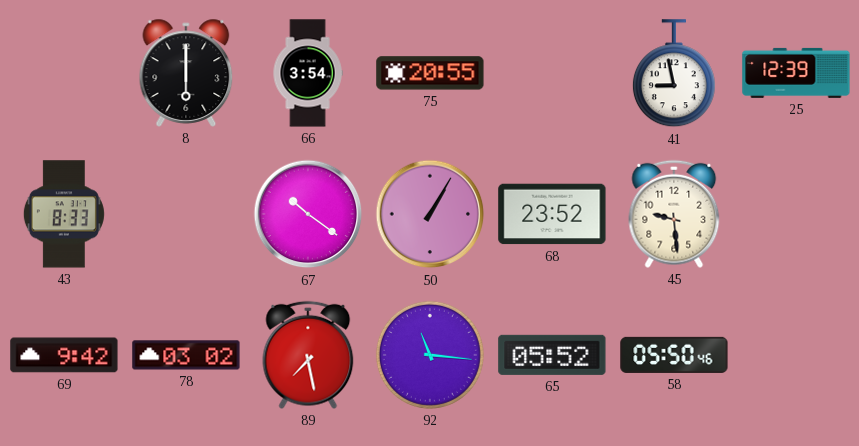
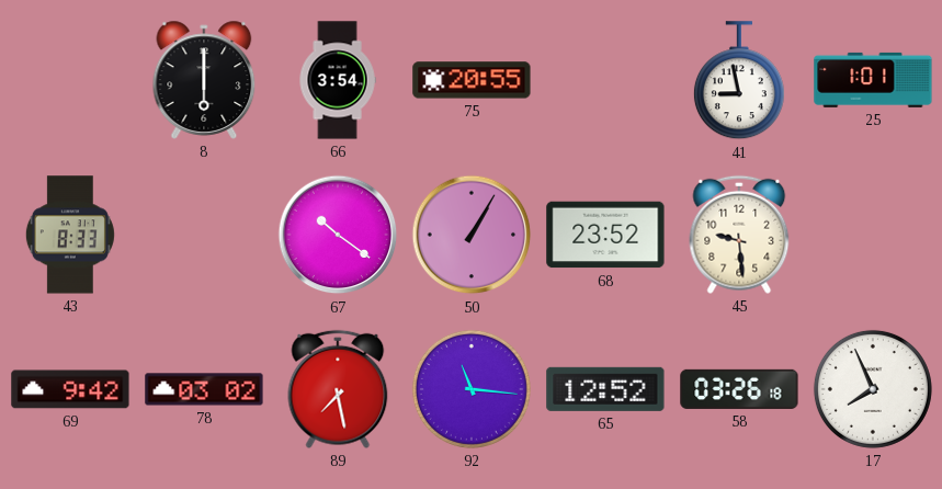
25: 12:39 -> 1:01 (873, 80)
65: 05:52 -> 12:52 (605, 389)
58: 05:50 -> 03:26 (739, 389)
17: none -> 7:56 (873, 389)
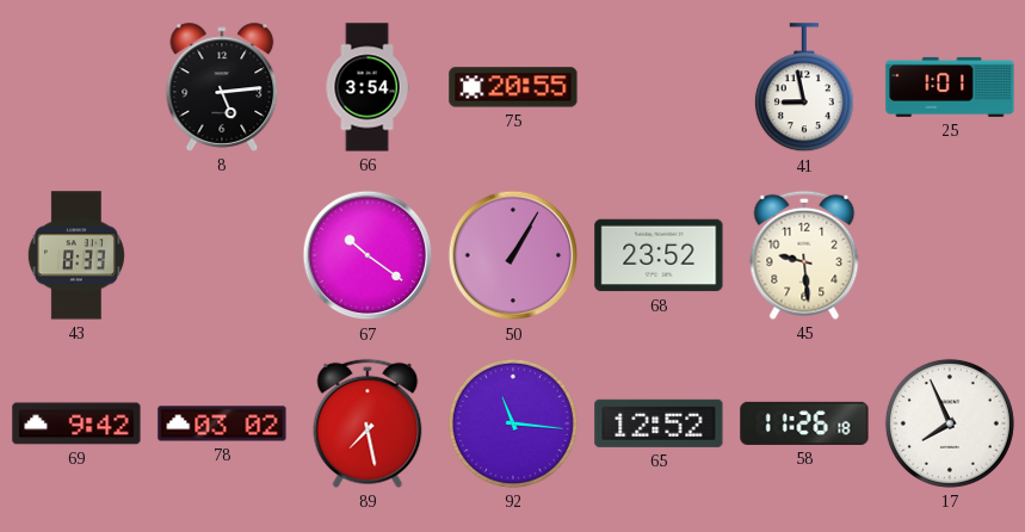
8: 6:00 -> 5:14 (222, 87)
58: 03:26 -> 11:26 (804, 423)
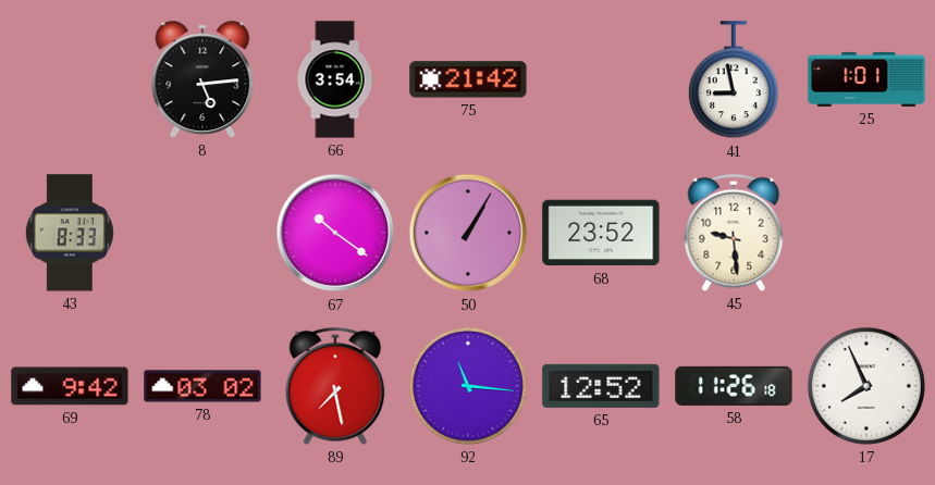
75: 20:55 -> 21:42 (468, 79)
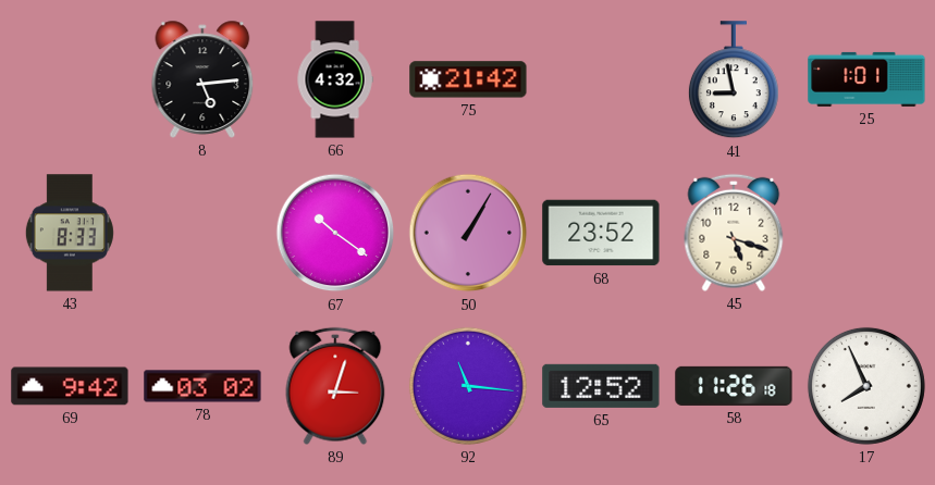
66: 3:54 -> 4:32 (335, 79)
45: 9:29 -> 5:18 (734, 233)
89: 7:28 -> 3:03 (335, 386)
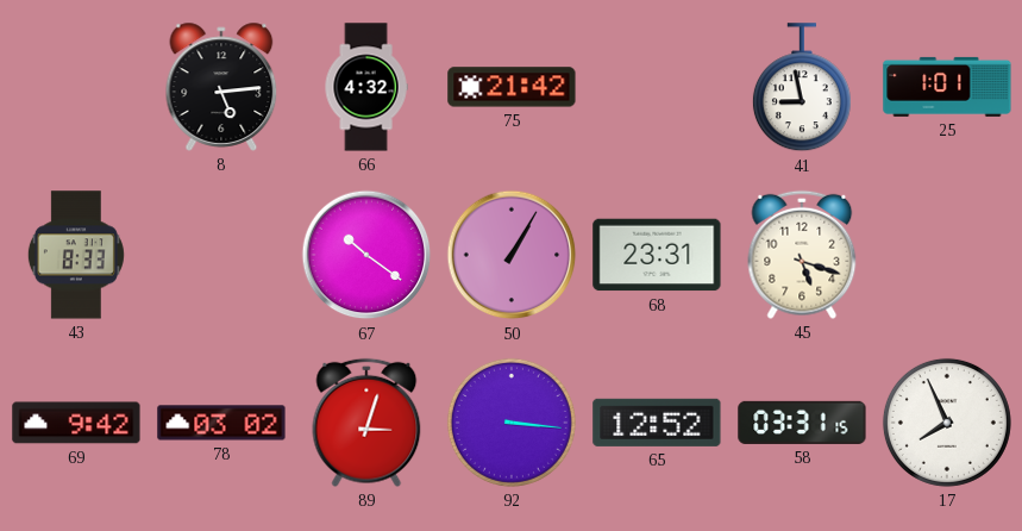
68: 23:52 -> 23:31 (657, 255)
92: 11:16 -> 3:16 (512, 423)
58: 11:26 -> 03:31 (802, 423)
